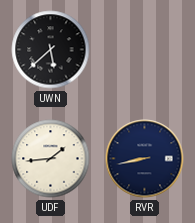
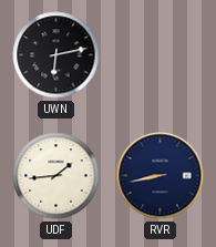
UWN: 5:38 -> 6:13 (56, 55)
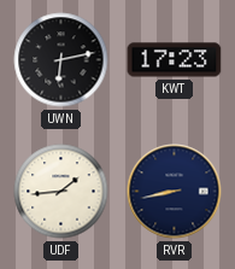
KWT: none -> 17:23 (175, 60)
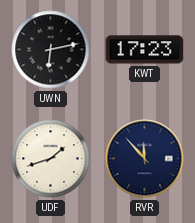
UDF: 1:44 -> 1:42 (51, 159)
RVR: 8:43 -> 11:53 (145, 159)
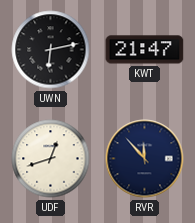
KWT: 17:23 -> 21:47 (145, 50)
UDF: 1:42 -> 12:42 (51, 159)
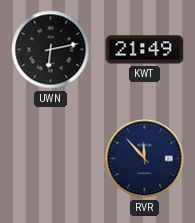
KWT: 21:47 -> 21:49 (145, 50)
UDF: 12:42 -> none (51, 159)
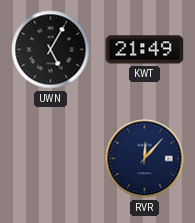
UWN: 6:13 -> 5:05 (51, 50)
RVR: 11:53 -> 12:07 (145, 159)
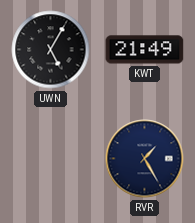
RVR: 12:07 -> 1:25 (145, 159)
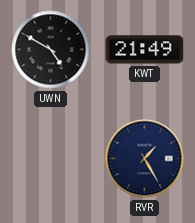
UWN: 5:05 -> 4:50 (51, 50)
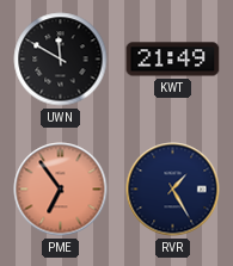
UWN: 4:50 -> 11:50 (61, 60)
PME: none -> 6:54 (61, 190)
